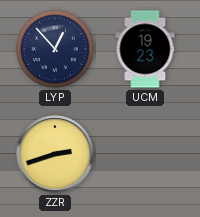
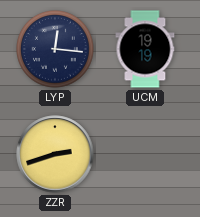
LYP: 12:53 -> 12:16 (56, 50)
UCM: 19:23 -> 19:19 (145, 49)
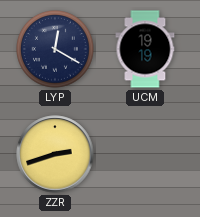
LYP: 12:16 -> 12:20 (56, 50)
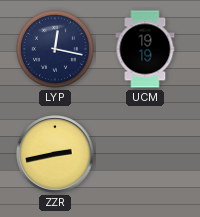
LYP: 12:20 -> 12:17 (56, 50)
ZZR: 2:42 -> 2:43 (55, 154)
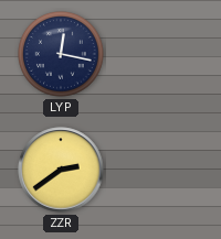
UCM: 19:19 -> none (145, 49)
ZZR: 2:43 -> 2:39 (61, 170)
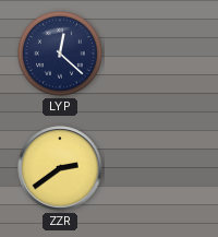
LYP: 12:17 -> 12:22 (61, 55)
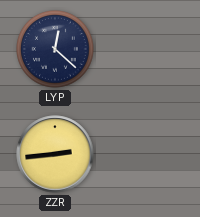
ZZR: 2:39 -> 2:44 (55, 154)
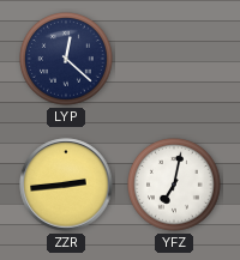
YFZ: none -> 7:02 (175, 186)
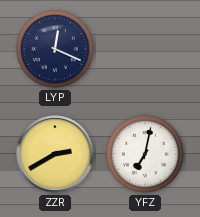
LYP: 12:22 -> 12:19 (56, 50)
ZZR: 2:44 -> 2:40 (55, 154)
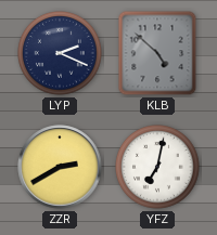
LYP: 12:19 -> 2:19 (61, 54)
KLB: none -> 4:52 (157, 53)
